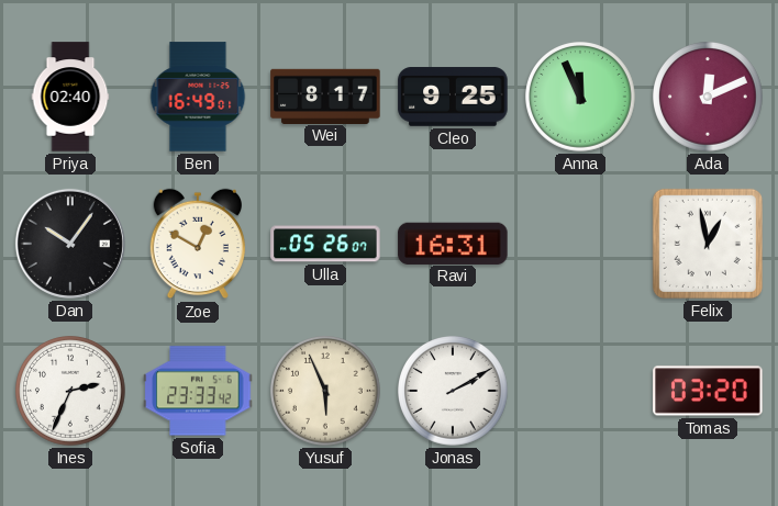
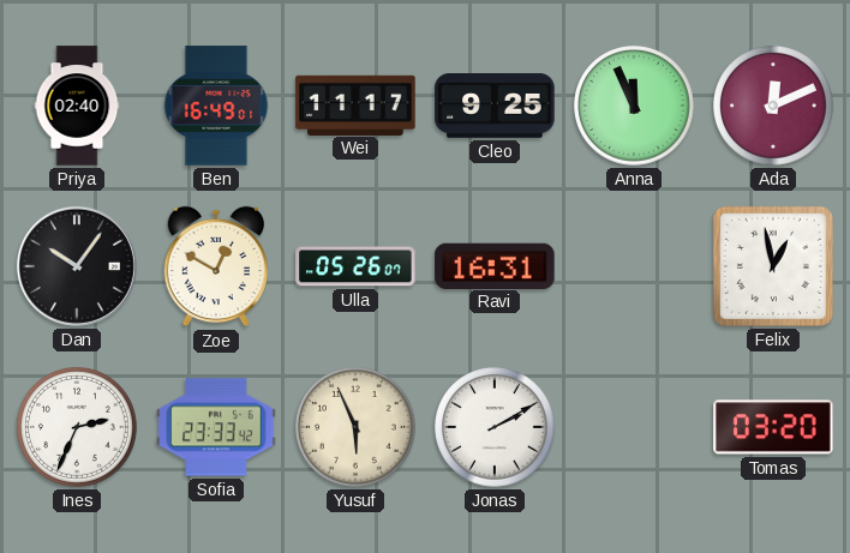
Wei: 8:17 -> 11:17 (355, 104)
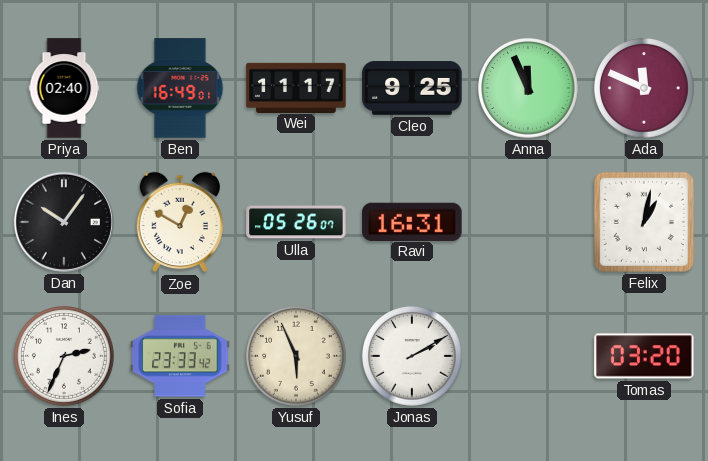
Ada: 12:11 -> 11:49 (645, 89)
Felix: 12:58 -> 1:02 (644, 222)
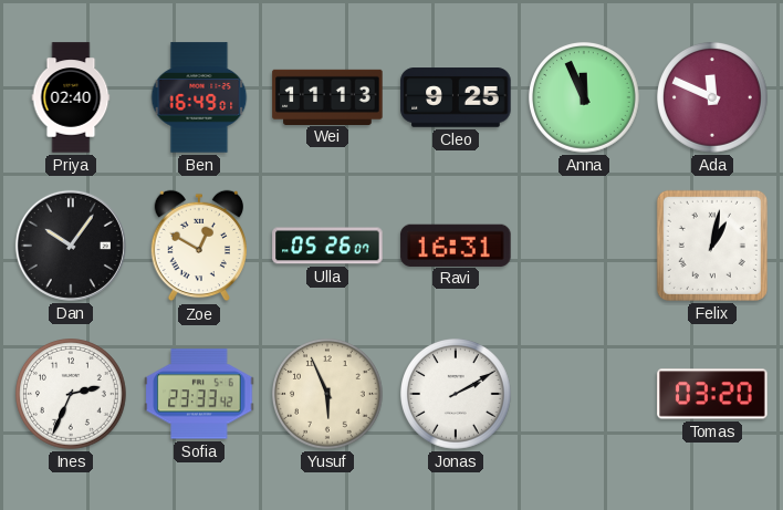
Wei: 11:17 -> 11:13 (327, 96)
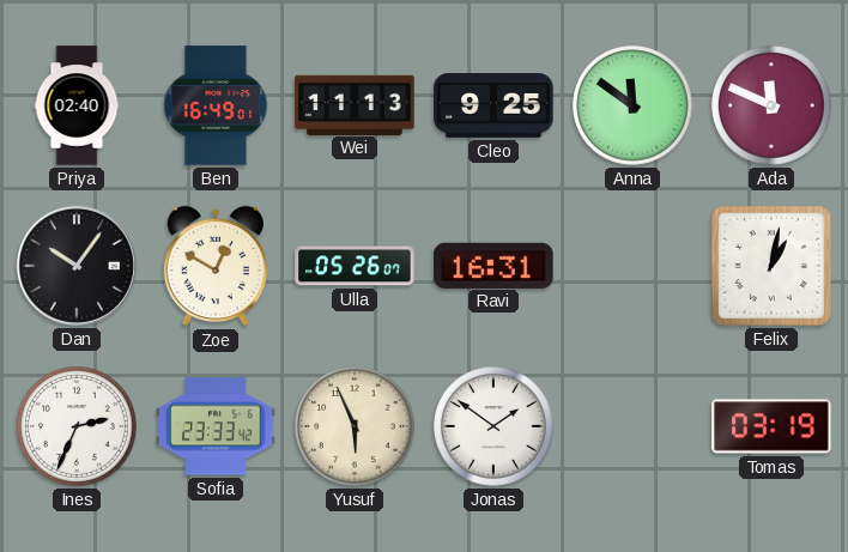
Anna: 11:56 -> 11:51 (634, 107)
Jonas: 2:10 -> 1:51 (495, 427)
Tomas: 03:20 -> 03:19 (771, 426)
